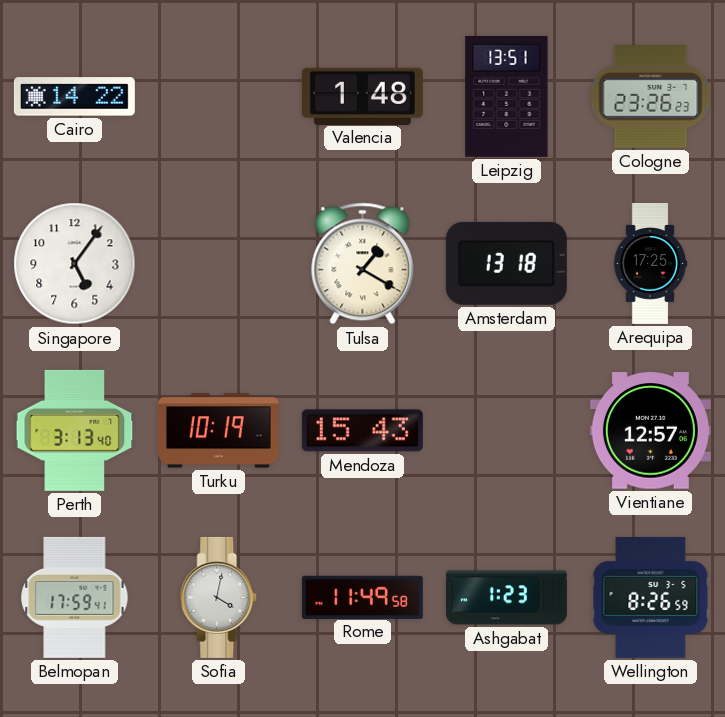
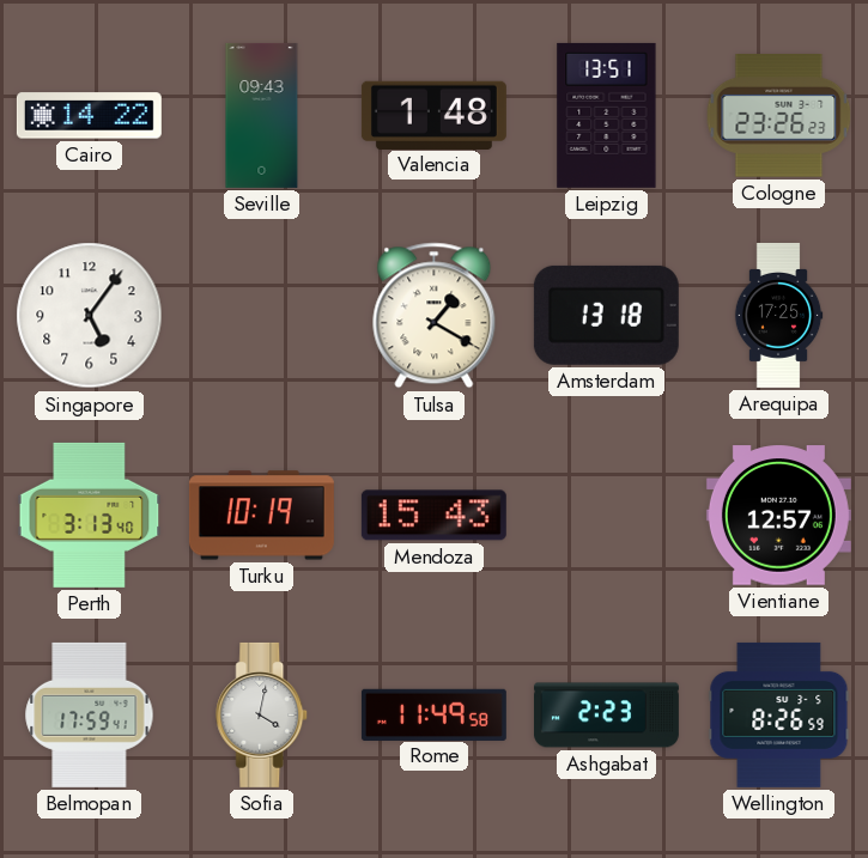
Seville: none -> 09:43 (262, 115)
Ashgabat: 1:23 -> 2:23 (606, 716)
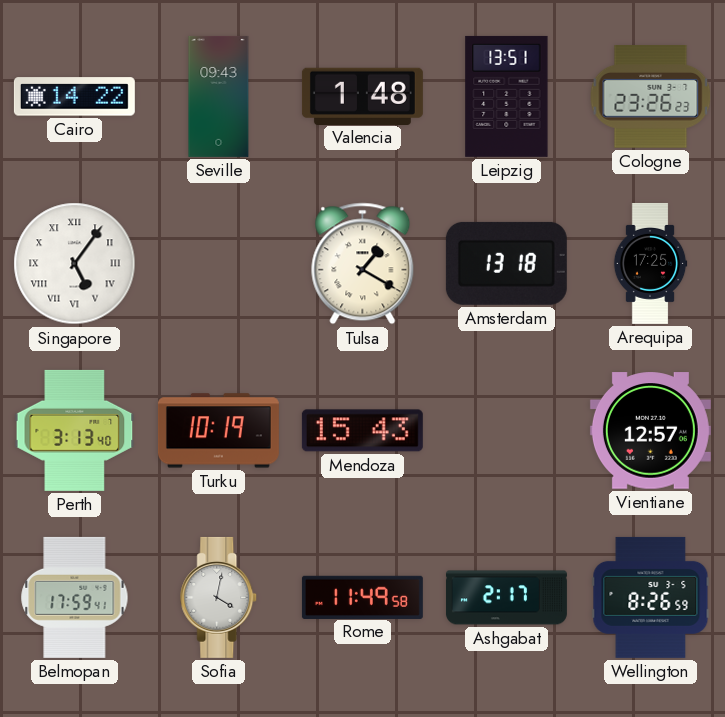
Singapore numerals: Arabic -> Roman (75, 264)
Ashgabat: 2:23 -> 2:17 (506, 598)
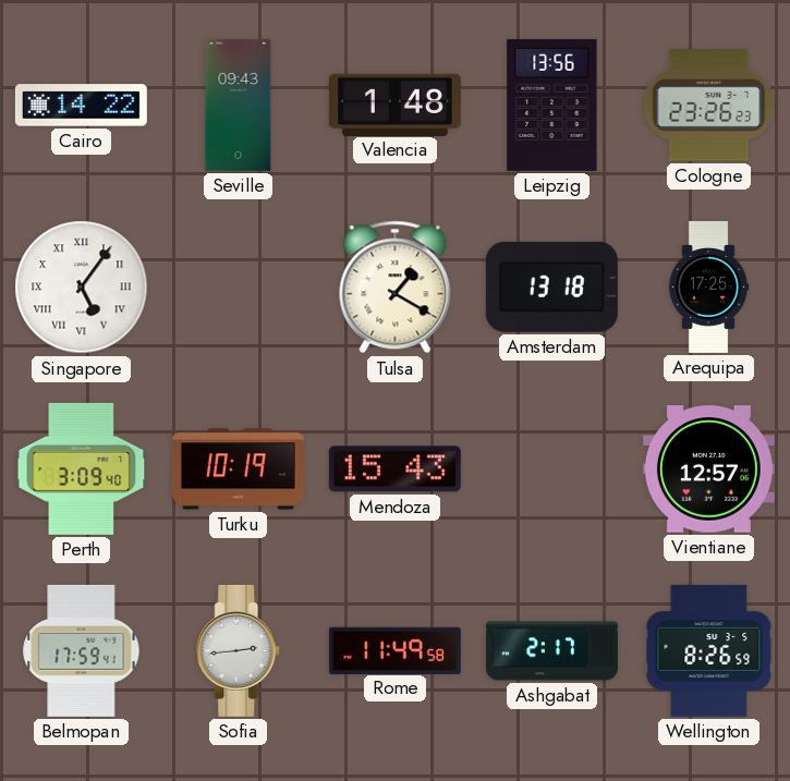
Leipzig: 13:51 -> 13:56 (552, 105)
Perth: 3:13 -> 3:09 (82, 468)
Sofia: 4:02 -> 2:44 (239, 650)
